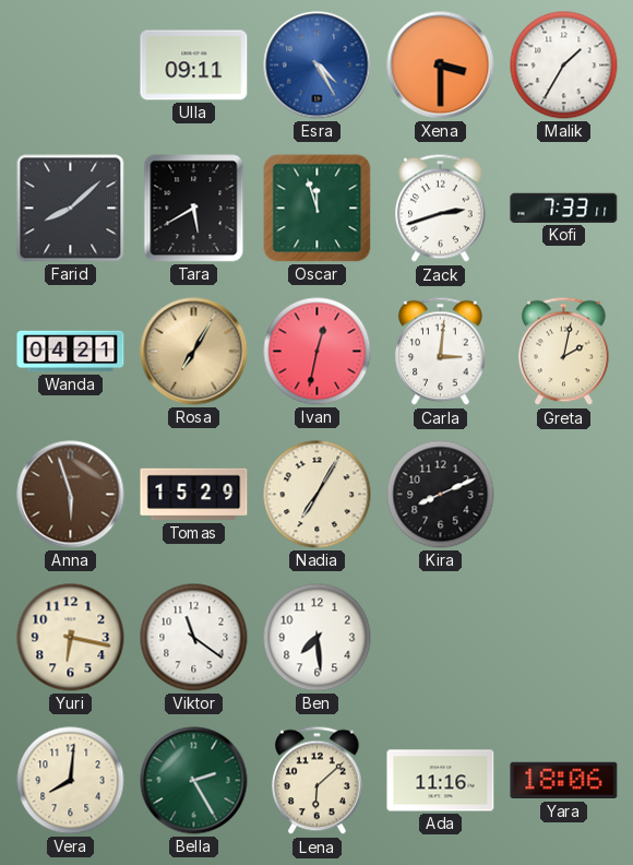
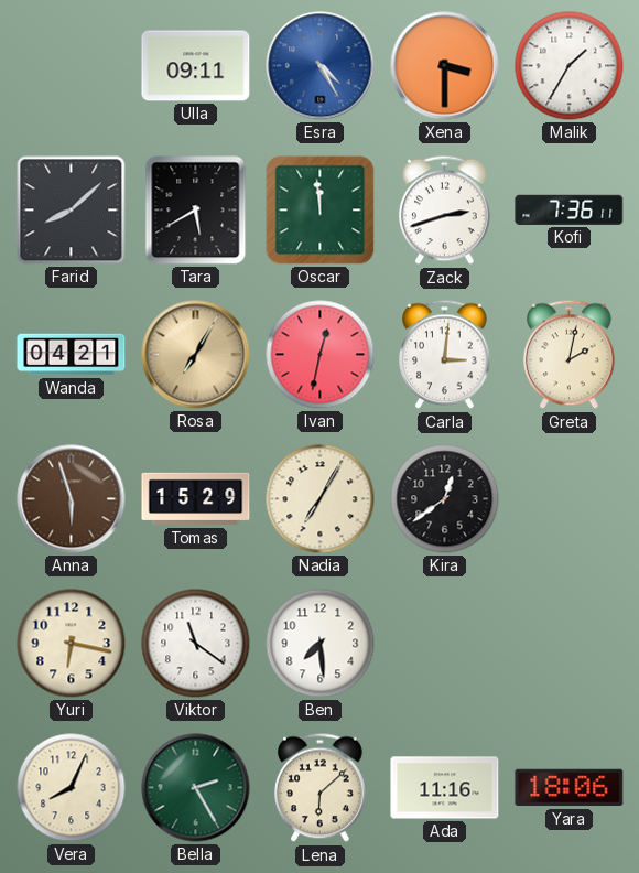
Oscar: 11:57 -> 11:59 (321, 211)
Kofi: 7:33 -> 7:36 (570, 209)
Kira: 8:11 -> 12:39 (445, 499)
Vera: 8:01 -> 8:04 (72, 788)
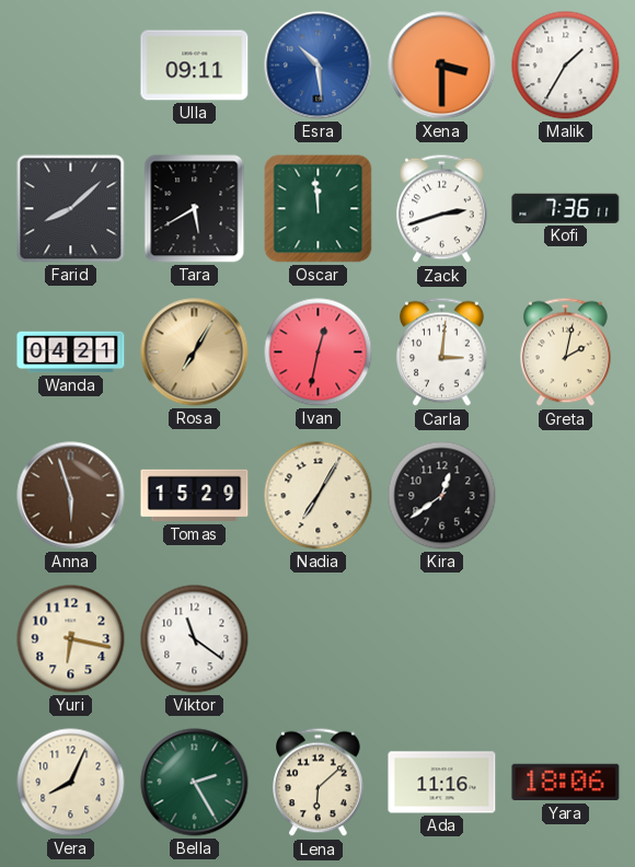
Esra: 4:25 -> 10:29 (319, 66)
Ben: 7:29 -> none (321, 644)
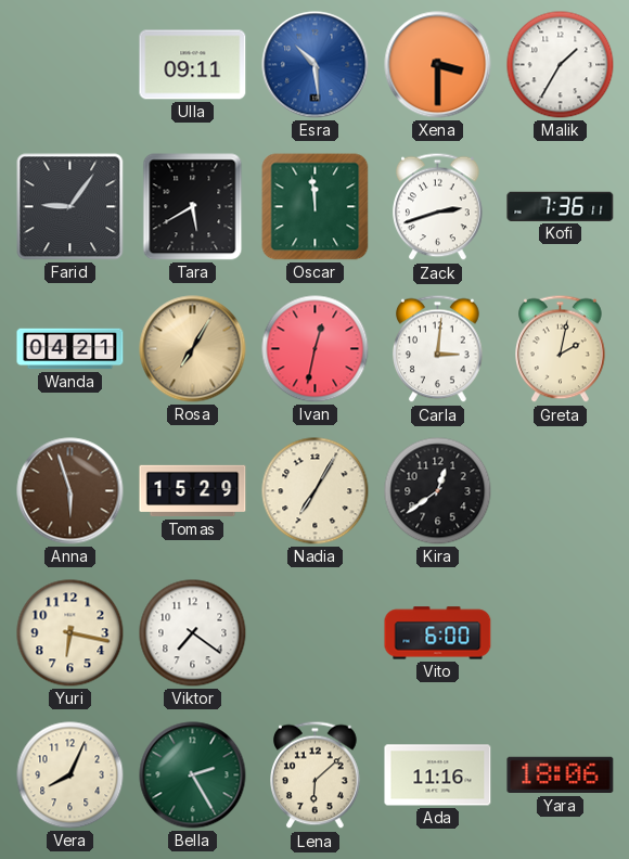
Farid: 8:08 -> 9:06 (70, 207)
Viktor: 11:21 -> 7:21 (193, 633)
Vito: none -> 6:00 (438, 633)
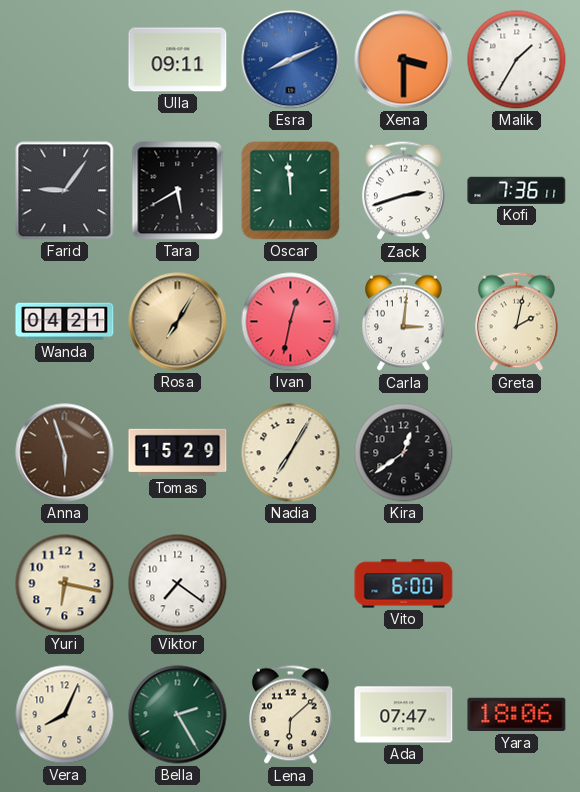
Esra: 10:29 -> 8:11 (291, 60)
Ada: 11:16 -> 07:47 (404, 715)
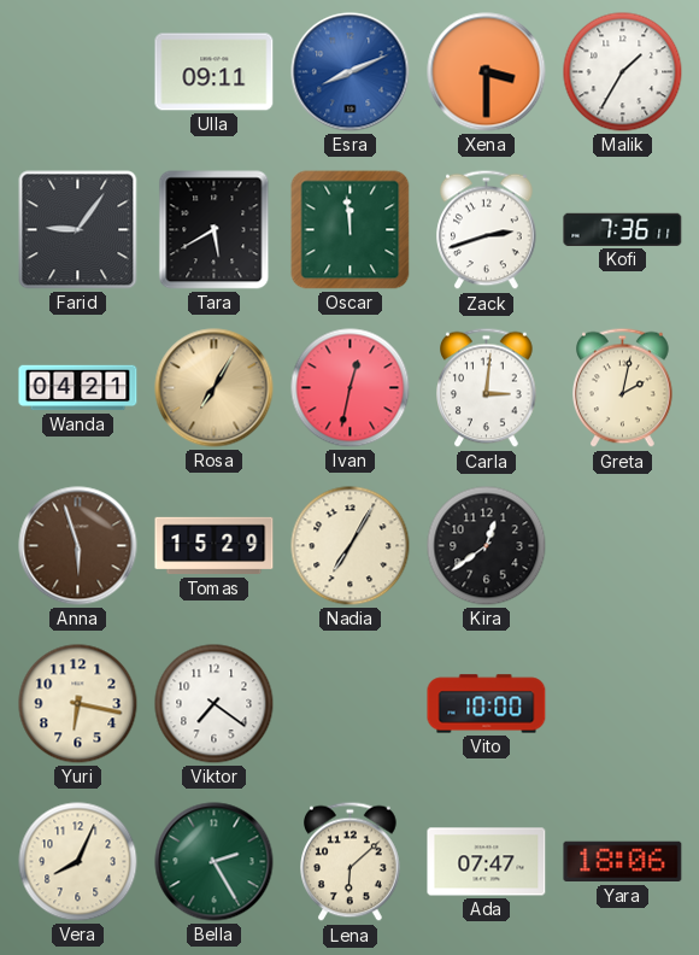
Vito: 6:00 -> 10:00 (487, 704)
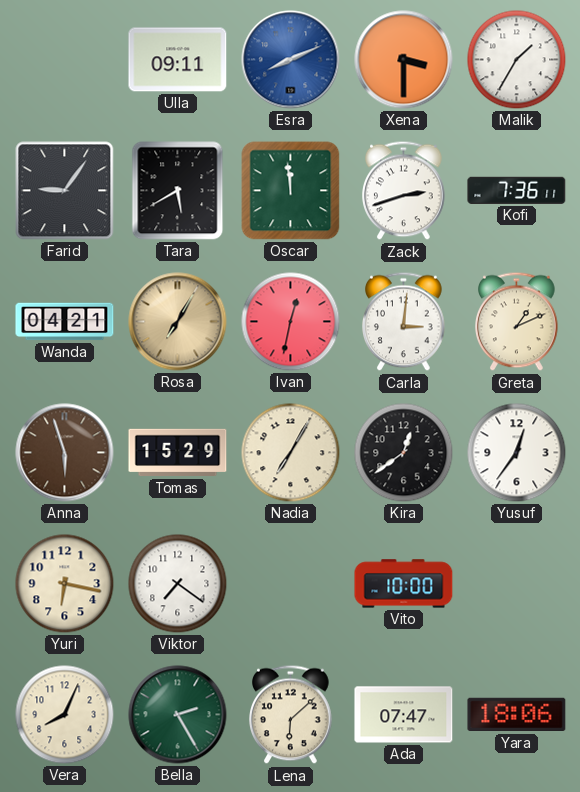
Greta: 2:02 -> 1:11 (517, 322)
Yusuf: none -> 12:36 (517, 453)
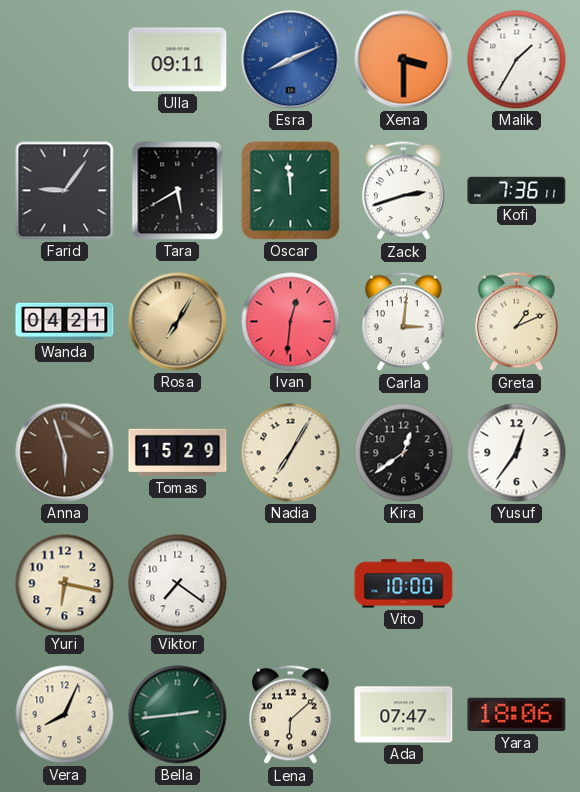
Ivan: 12:32 -> 12:31 (291, 322)
Bella: 2:25 -> 2:44 (178, 715)
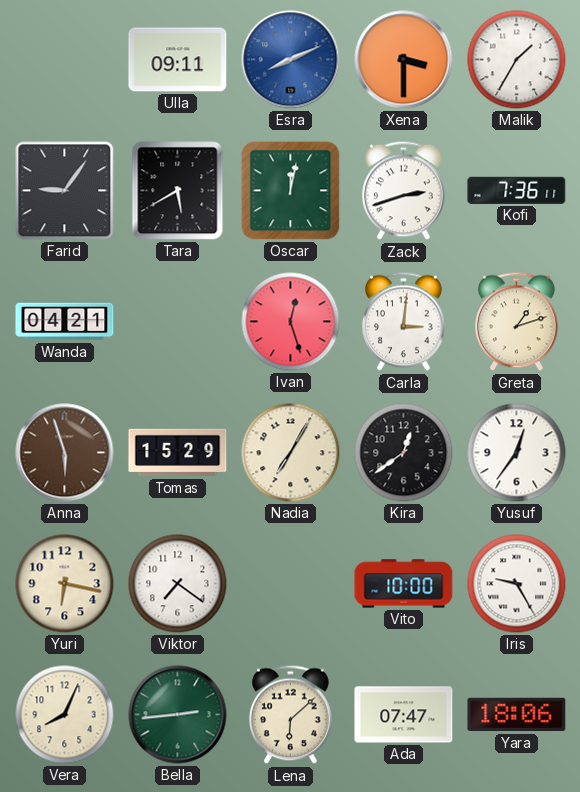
Oscar: 11:59 -> 12:02 (291, 191)
Rosa: 7:05 -> none (178, 322)
Ivan: 12:31 -> 12:27 (291, 322)
Greta: 1:11 -> 1:12 (517, 322)
Iris: none -> 9:25 (517, 584)
